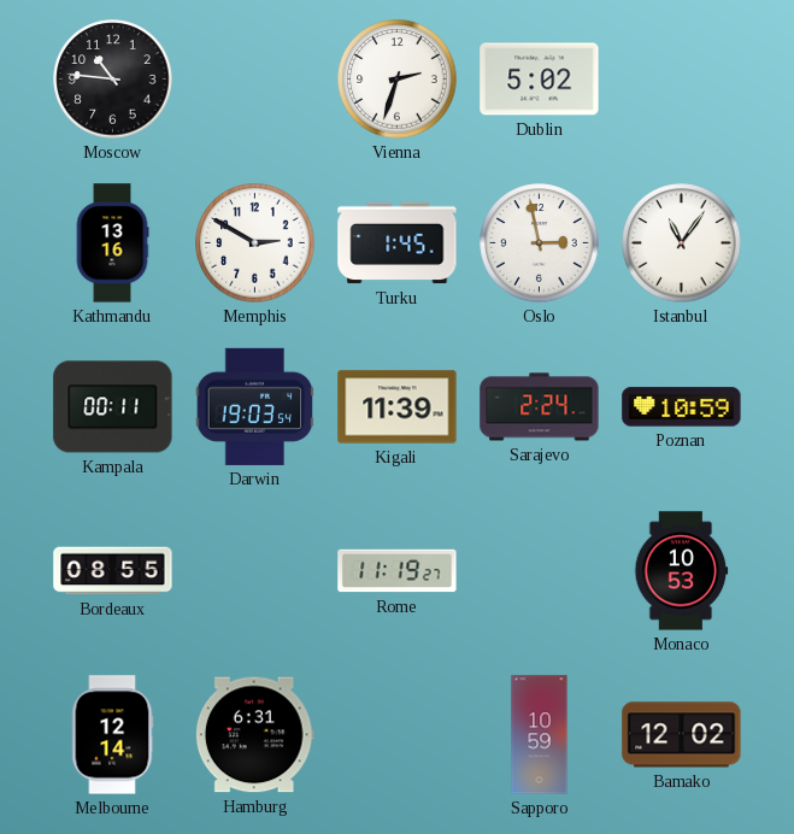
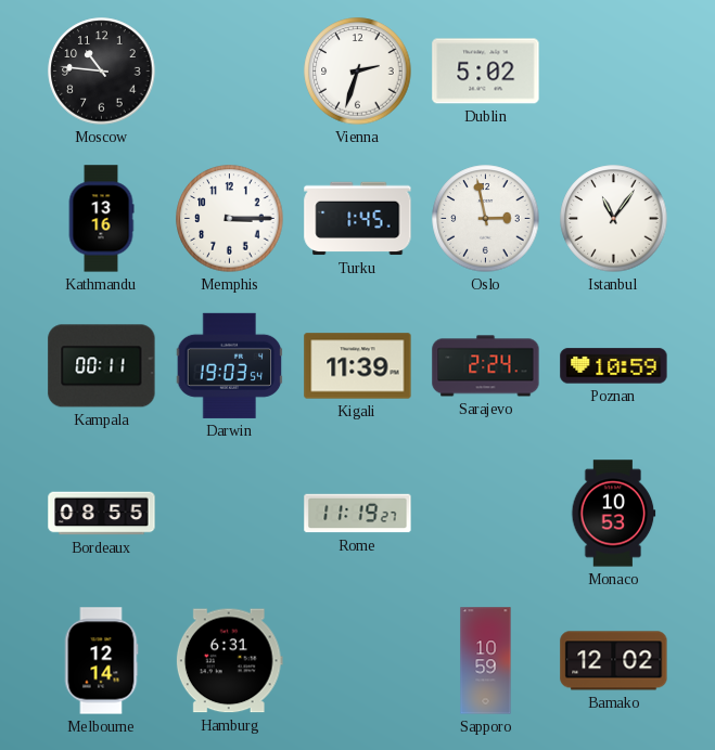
Memphis: 2:50 -> 3:15 (230, 219)
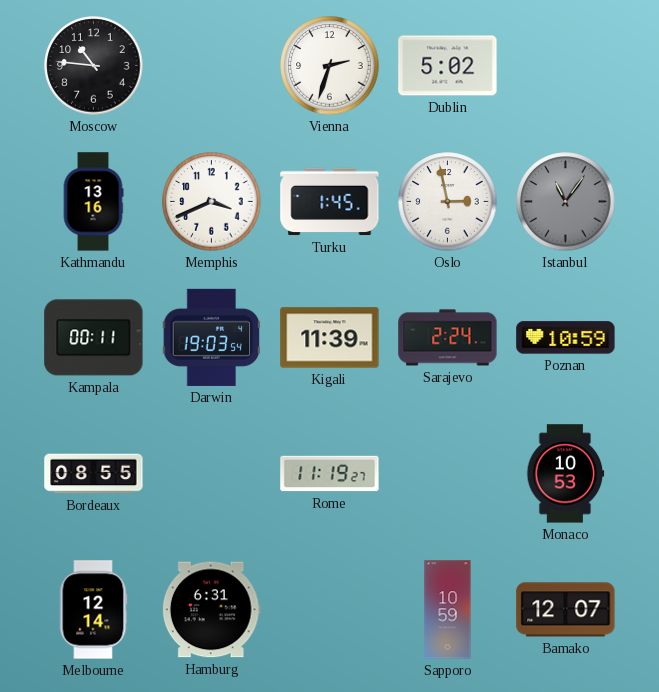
Memphis: 3:15 -> 3:41 (212, 202)
Istanbul dial: white -> grey (566, 202)
Bamako: 12:02 -> 12:07 (566, 610)
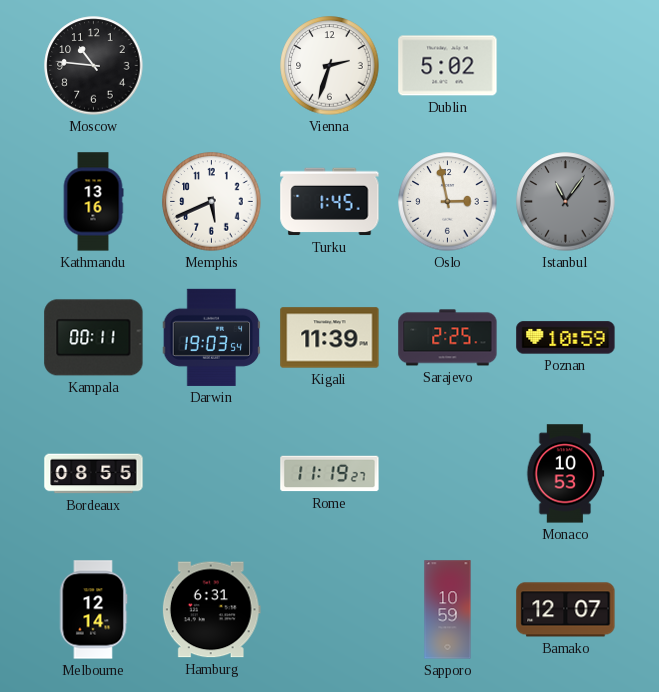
Memphis: 3:41 -> 5:41 (212, 202)
Sarajevo: 2:24 -> 2:25 (448, 338)
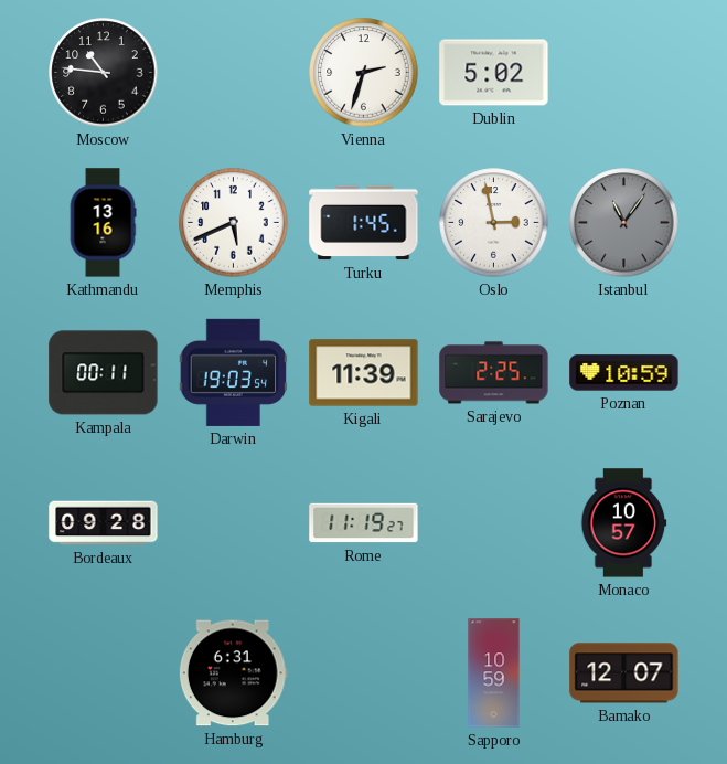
Bordeaux: 08:55 -> 09:28 (104, 523)
Monaco: 10:53 -> 10:57 (624, 523)
Melbourne: 12:14 -> none (93, 610)
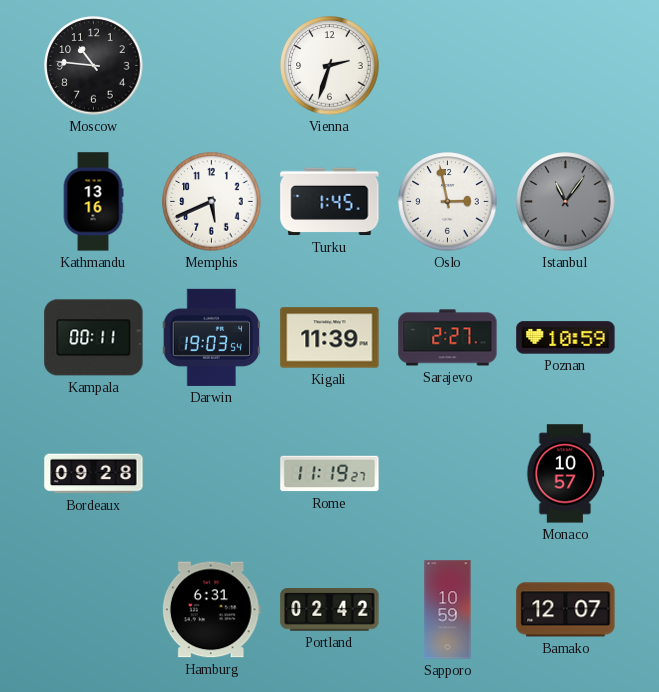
Dublin: 5:02 -> none (494, 73)
Sarajevo: 2:25 -> 2:27 (448, 338)
Portland: none -> 02:42 (330, 610)
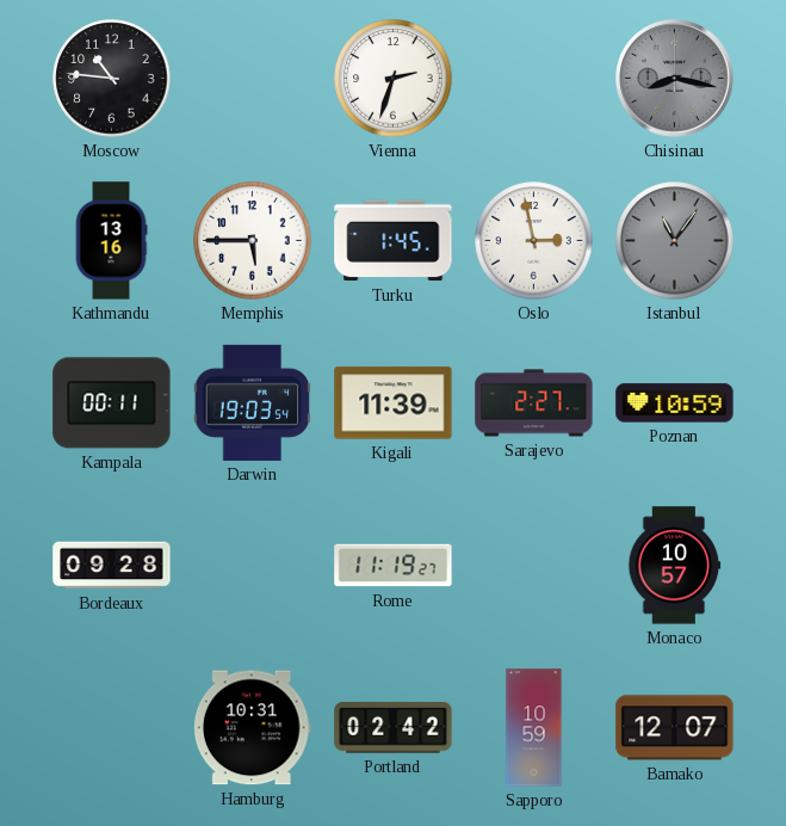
Chisinau: none -> 8:17 (675, 79)
Memphis: 5:41 -> 5:45 (253, 241)
Hamburg: 6:31 -> 10:31 (252, 728)
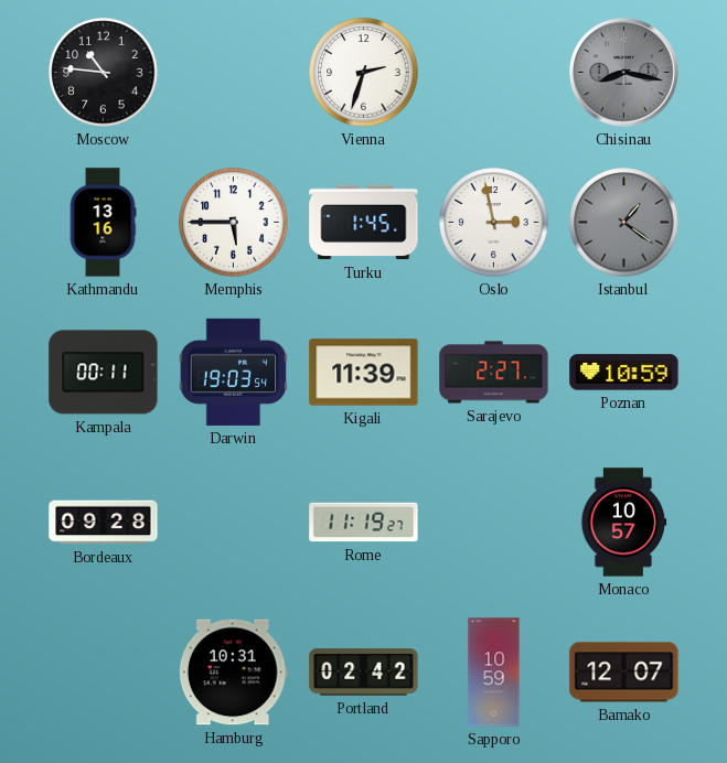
Istanbul: 11:06 -> 1:21 (624, 223)
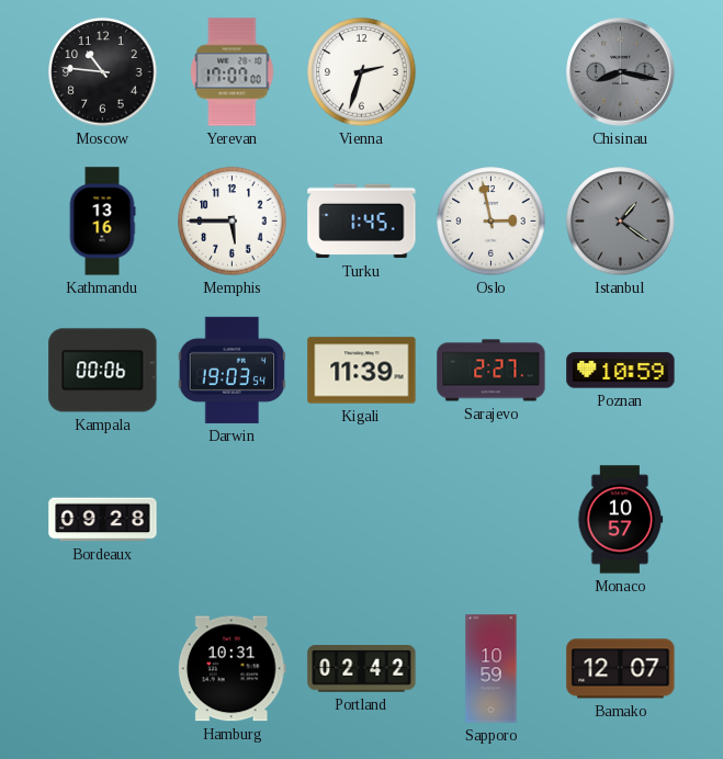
Yerevan: none -> 17:07 (233, 72)
Kampala: 00:11 -> 00:06 (103, 371)
Rome: 11:19 -> none (364, 523)
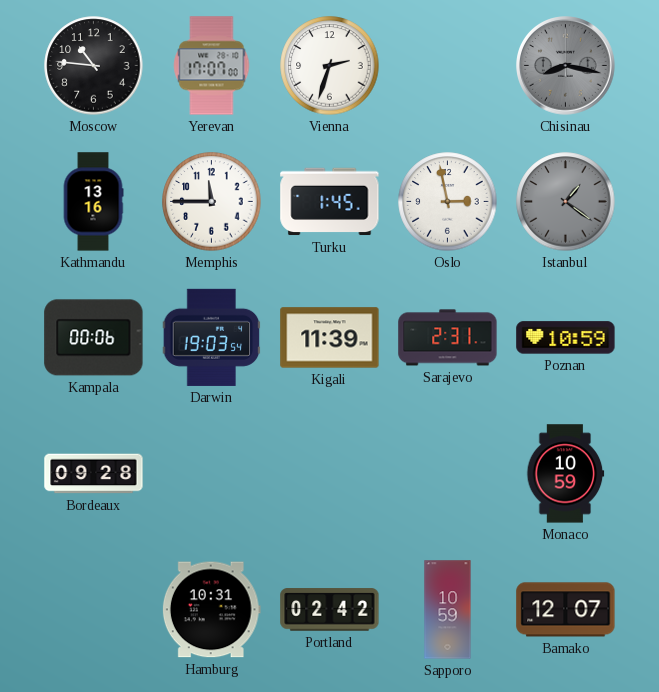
Memphis: 5:45 -> 11:45 (212, 202)
Sarajevo: 2:27 -> 2:31 (448, 338)
Monaco: 10:57 -> 10:59 (566, 474)
